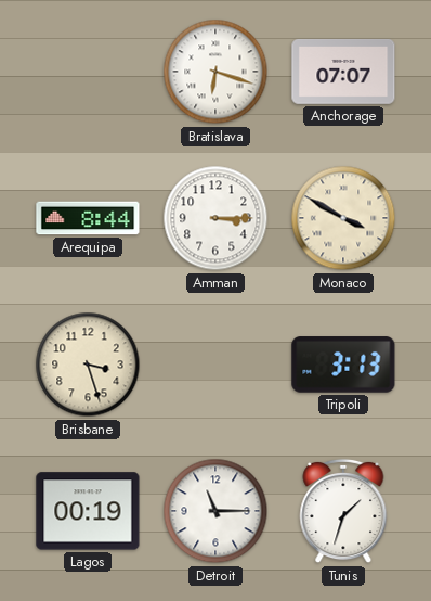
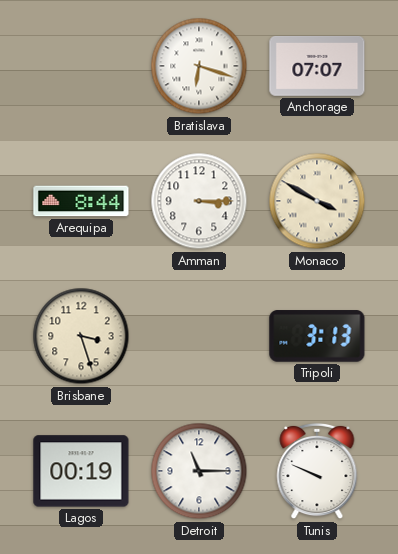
Tunis: 1:33 -> 9:49 (317, 471)
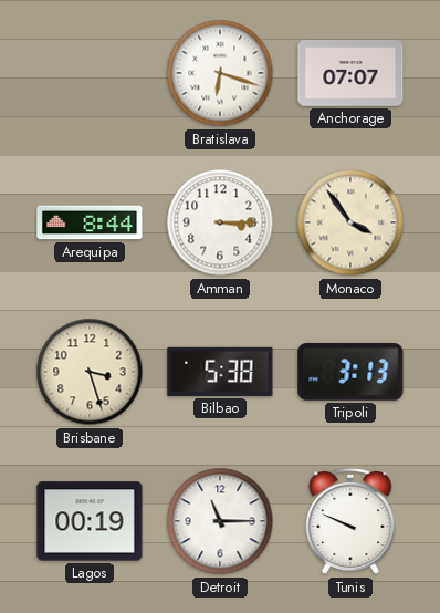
Monaco: 3:50 -> 3:54 (350, 222)
Bilbao: none -> 5:38 (220, 372)
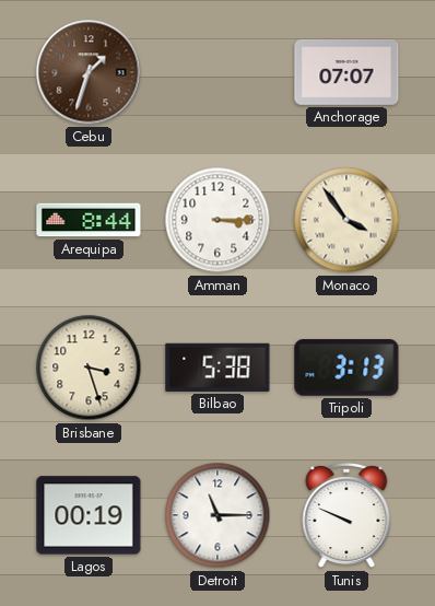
Cebu: none -> 1:33 (89, 72)
Bratislava: 6:18 -> none (220, 73)
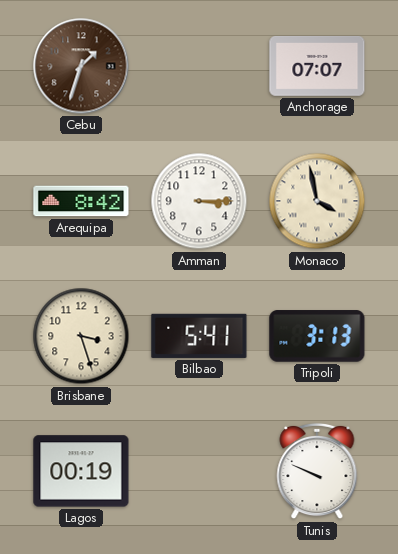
Arequipa: 8:44 -> 8:42 (81, 201)
Monaco: 3:54 -> 3:58 (317, 201)
Bilbao: 5:38 -> 5:41 (199, 336)
Detroit: 11:15 -> none (217, 515)
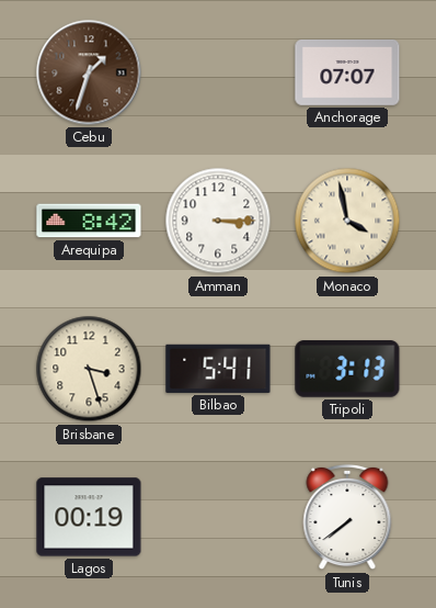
Tunis: 9:49 -> 7:39 (347, 517)
